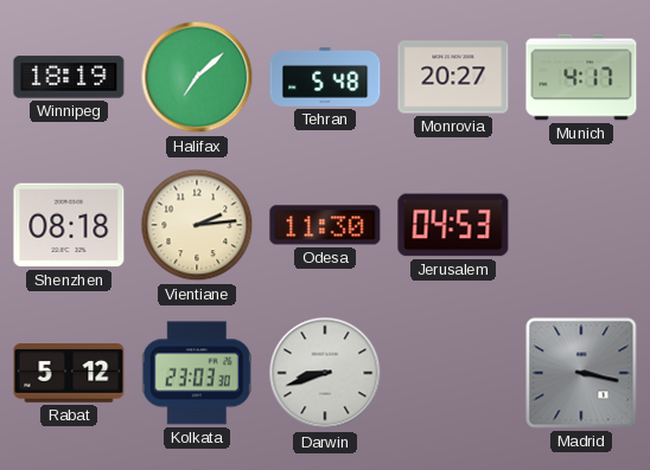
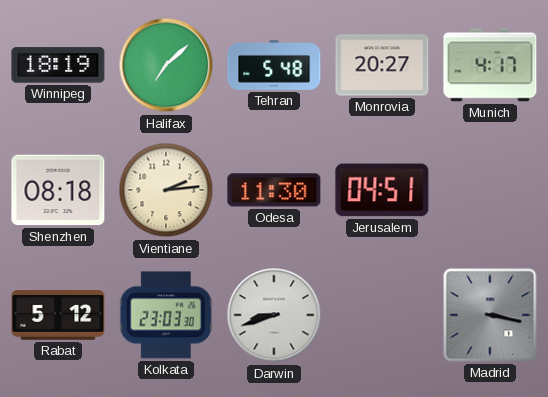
Jerusalem: 04:53 -> 04:51 (382, 190)
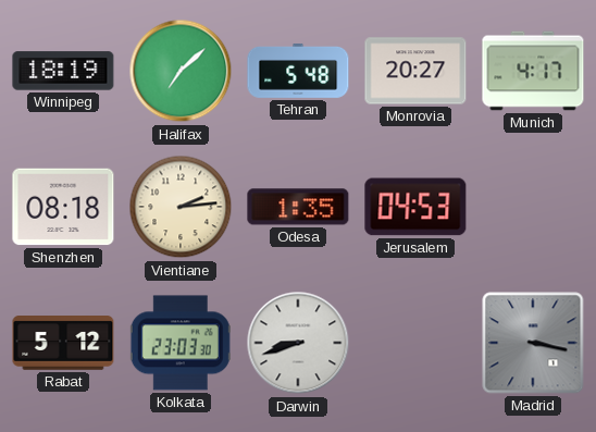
Odesa: 11:30 -> 1:35 (298, 207)
Jerusalem: 04:51 -> 04:53 (415, 207)
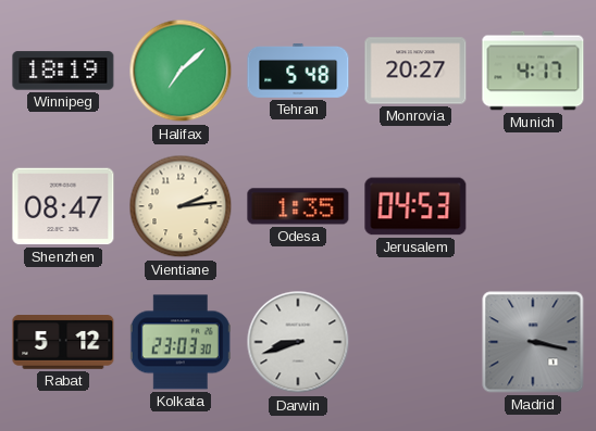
Shenzhen: 08:18 -> 08:47 (63, 206)
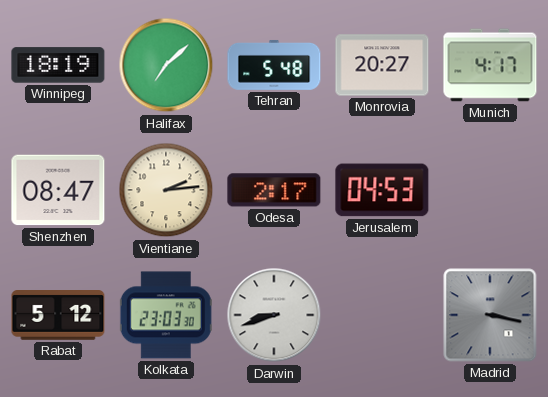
Odesa: 1:35 -> 2:17 (274, 190)
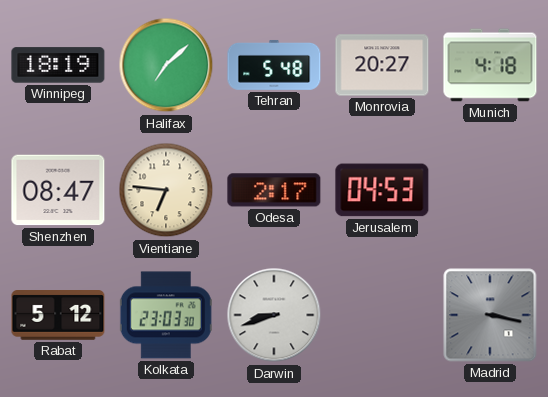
Munich: 4:17 -> 4:18 (490, 65)
Vientiane: 2:14 -> 6:46 (166, 190)
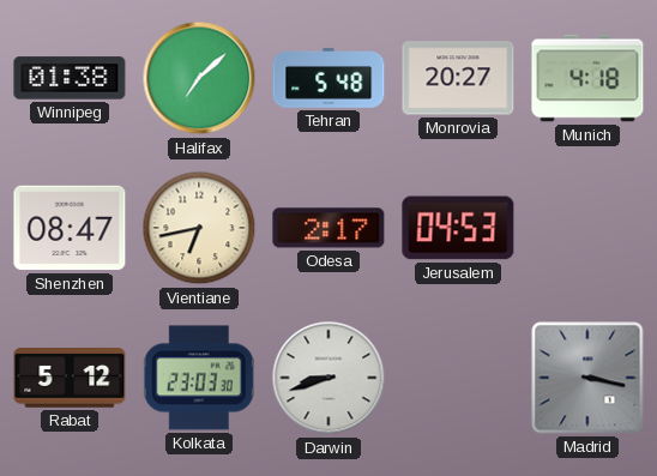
Winnipeg: 18:19 -> 01:38 (70, 78)
Vientiane: 6:46 -> 6:43 (199, 228)
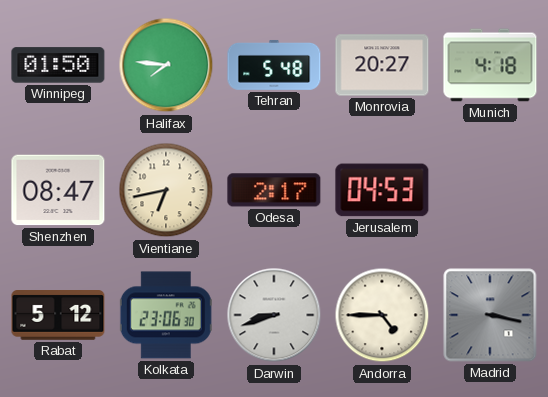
Winnipeg: 01:38 -> 01:50 (58, 65)
Halifax: 7:08 -> 7:46 (166, 65)
Kolkata: 23:03 -> 23:06 (166, 315)
Andorra: none -> 4:45 (382, 315)
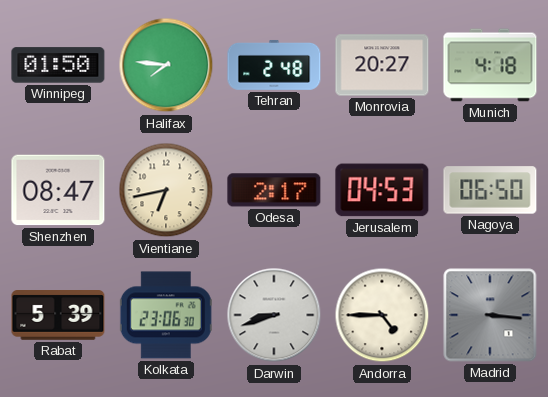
Tehran: 5:48 -> 2:48 (274, 65)
Nagoya: none -> 06:50 (490, 190)
Rabat: 5:12 -> 5:39 (58, 316)
Madrid: 3:17 -> 3:16 (490, 315)
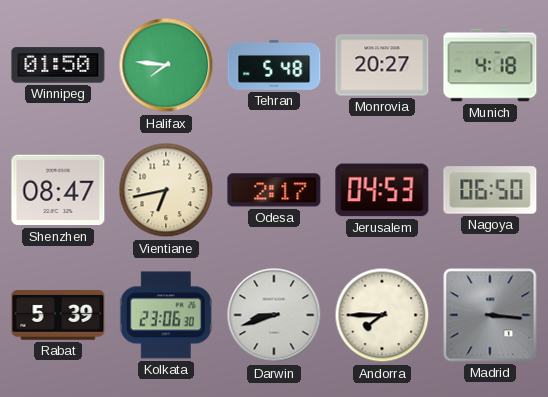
Tehran: 2:48 -> 5:48 (274, 65)
Andorra: 4:45 -> 7:45 (382, 315)
